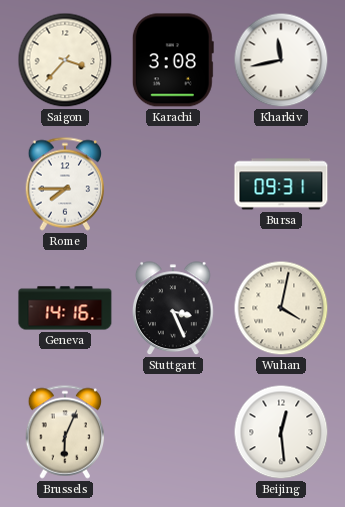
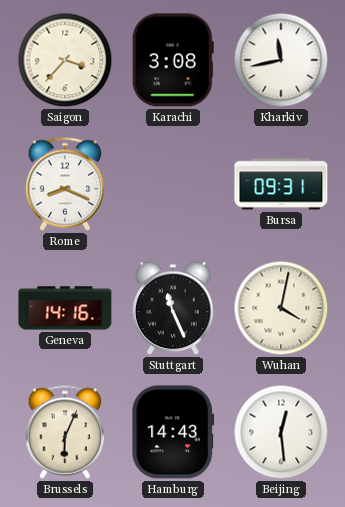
Rome: 7:45 -> 8:19 (64, 184)
Stuttgart: 3:26 -> 11:26 (174, 309)
Hamburg: none -> 14:43 (173, 432)
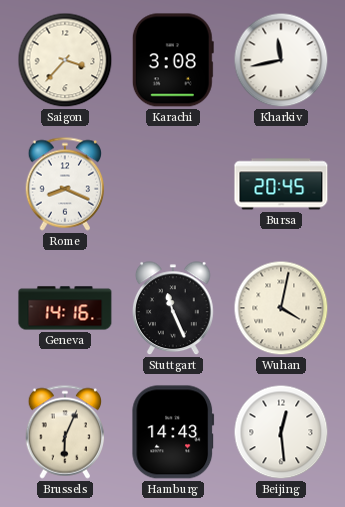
Bursa: 09:31 -> 20:45 (281, 184)
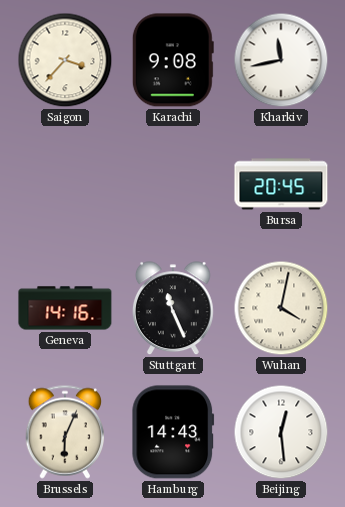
Karachi: 3:08 -> 9:08 (173, 60)
Rome: 8:19 -> none (64, 184)
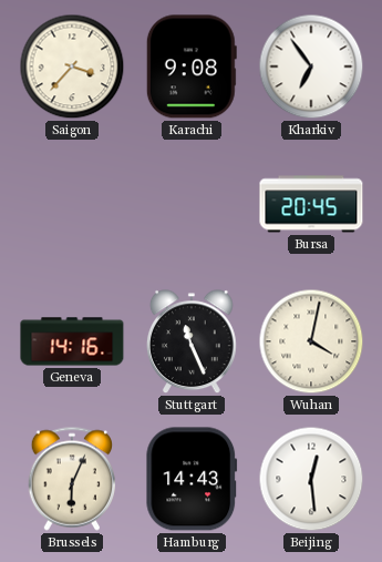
Kharkiv: 11:43 -> 6:54 (311, 67)
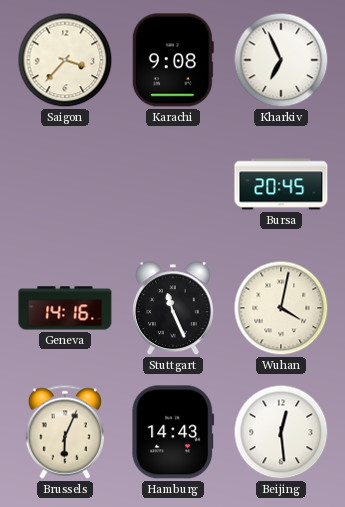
Kharkiv: 6:54 -> 6:56 (281, 60)
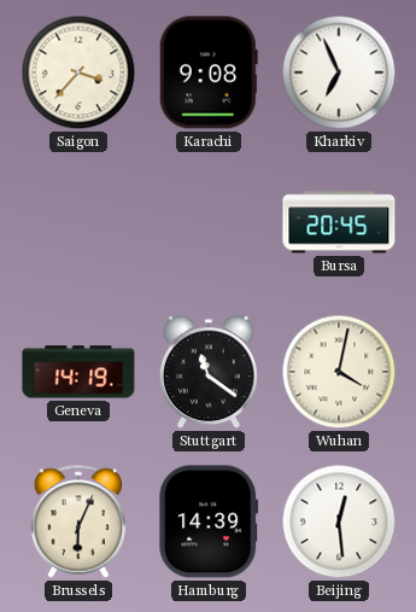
Geneva: 14:16 -> 14:19 (78, 372)
Stuttgart: 11:26 -> 11:21 (210, 373)
Hamburg: 14:43 -> 14:39 (209, 521)
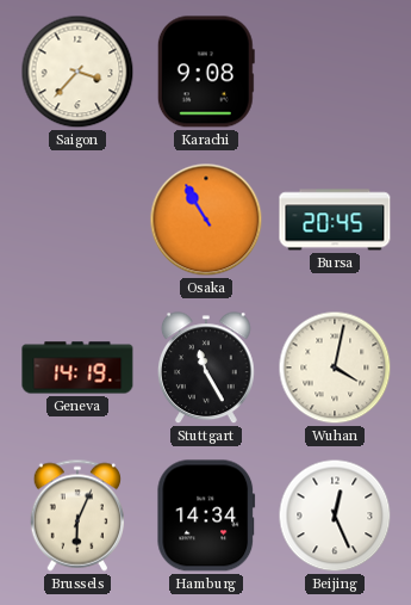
Kharkiv: 6:56 -> none (339, 72)
Osaka: none -> 10:55 (206, 220)
Stuttgart: 11:21 -> 11:25 (207, 369)
Hamburg: 14:39 -> 14:34 (206, 516)
Beijing: 12:29 -> 12:26 (335, 516)
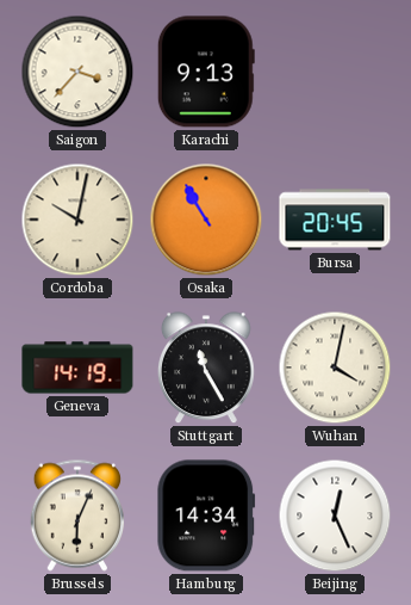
Karachi: 9:08 -> 9:13 (206, 72)
Cordoba: none -> 10:02 (77, 220)
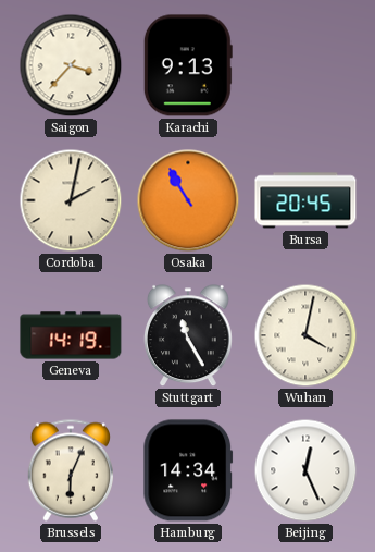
Cordoba: 10:02 -> 2:02 (71, 200)
